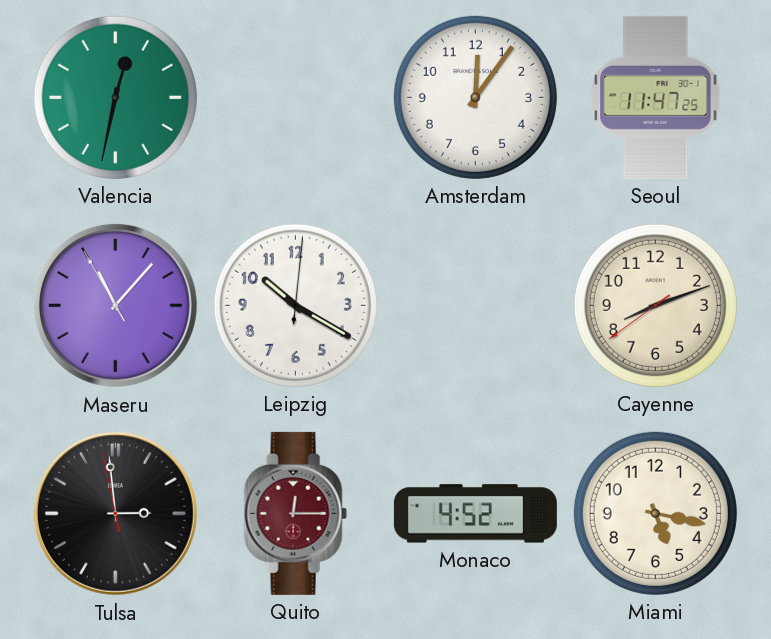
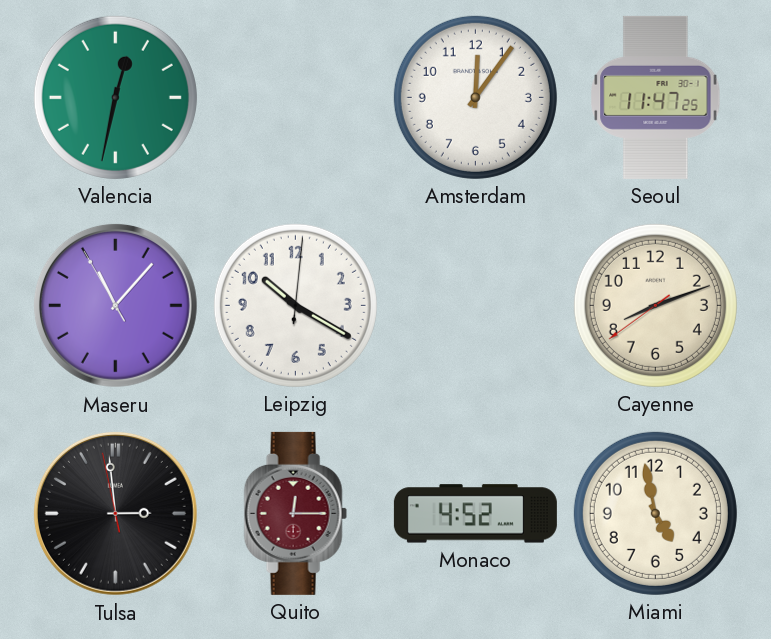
Miami: 5:17 -> 4:58 (655, 513)
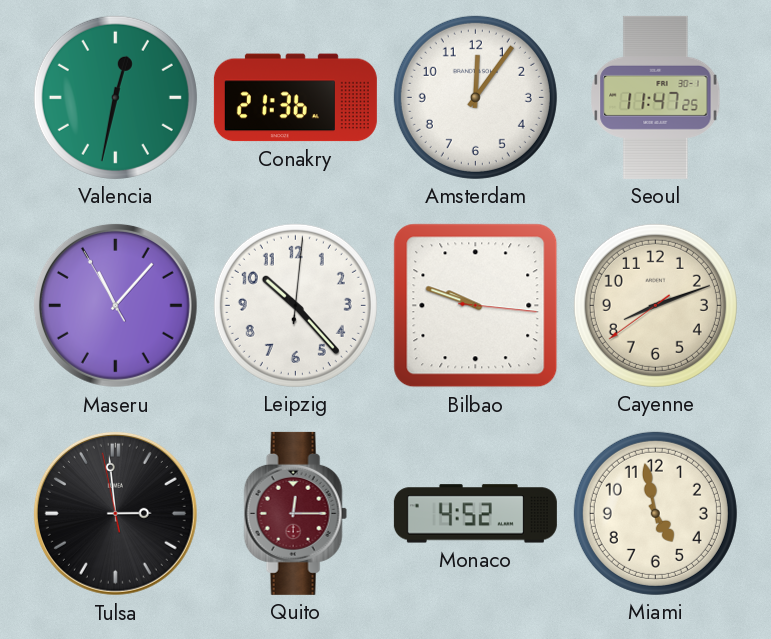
Conakry: none -> 21:36 (295, 98)
Leipzig: 10:20 -> 10:23 (295, 305)
Bilbao: none -> 9:48 (476, 306)
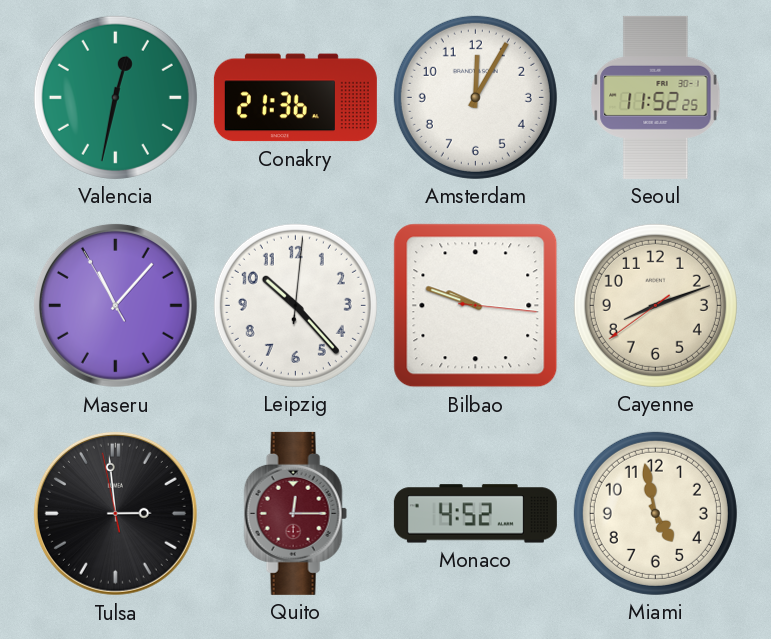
Amsterdam: 12:06 -> 12:05 (475, 97)
Seoul: 11:47 -> 11:52 (656, 97)
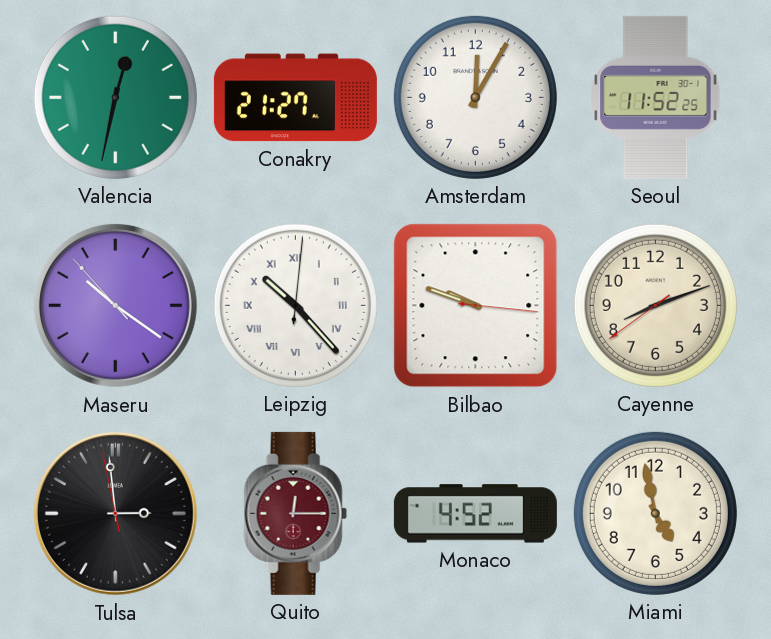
Conakry: 21:36 -> 21:27 (295, 98)
Maseru: 11:06 -> 10:20 (115, 305)
Leipzig numerals: Arabic -> Roman (295, 305)
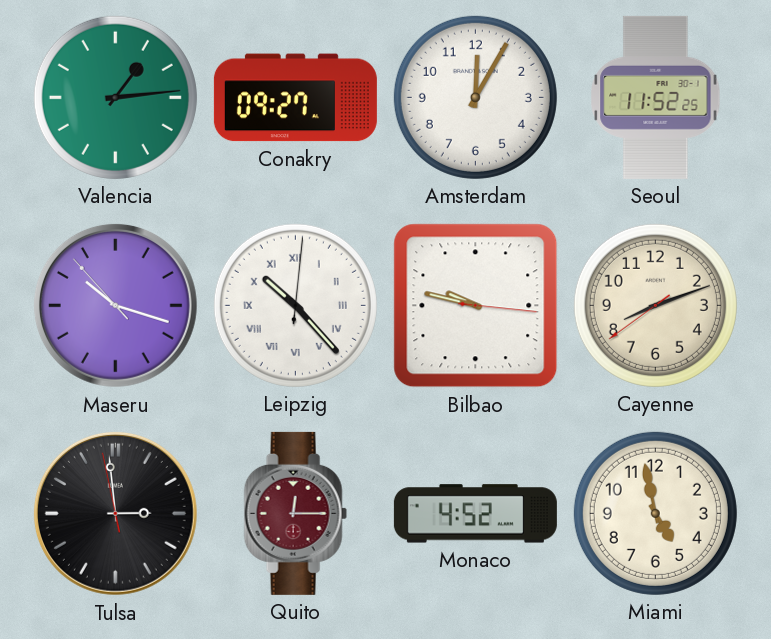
Valencia: 12:32 -> 1:14 (115, 97)
Conakry: 21:27 -> 09:27 (295, 98)
Maseru: 10:20 -> 10:17 (115, 305)
Bilbao: 9:48 -> 9:47 (476, 306)
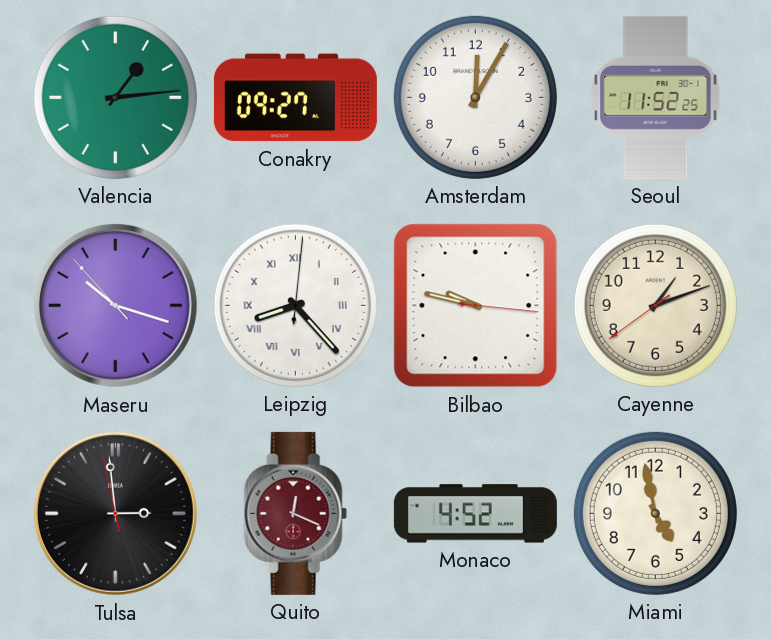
Leipzig: 10:23 -> 8:23 (295, 305)
Cayenne: 8:11 -> 1:11 (655, 305)
Quito: 12:15 -> 12:19 (295, 513)
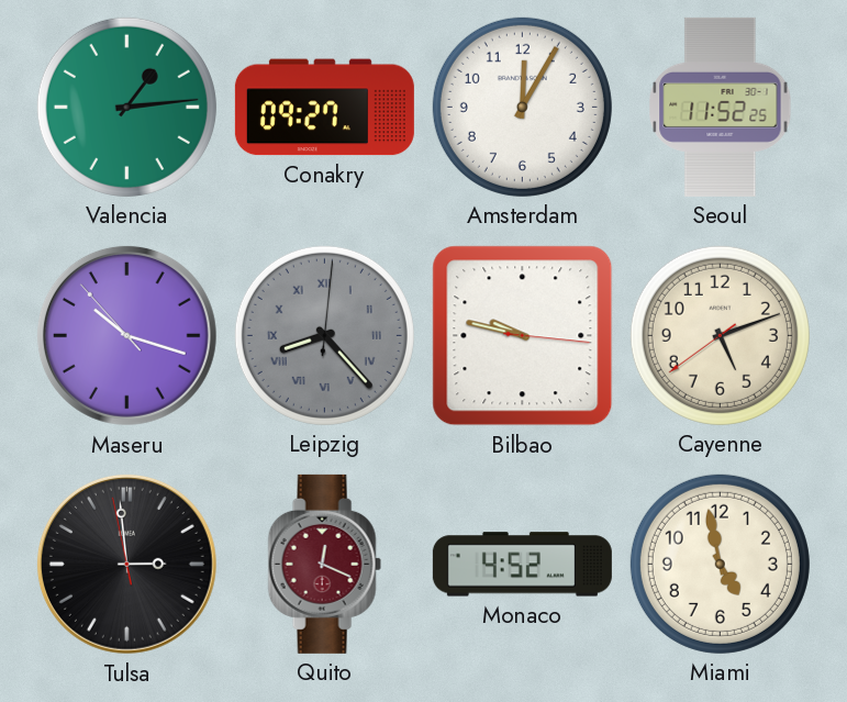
Leipzig dial: white -> grey (324, 335)
Cayenne: 1:11 -> 5:11 (720, 335)
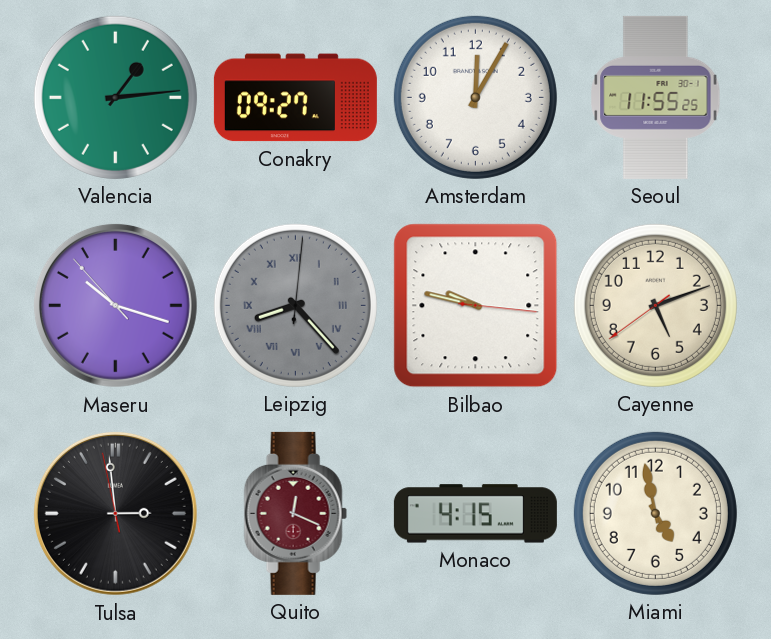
Seoul: 11:52 -> 11:55 (656, 97)
Monaco: 4:52 -> 4:15 (475, 514)
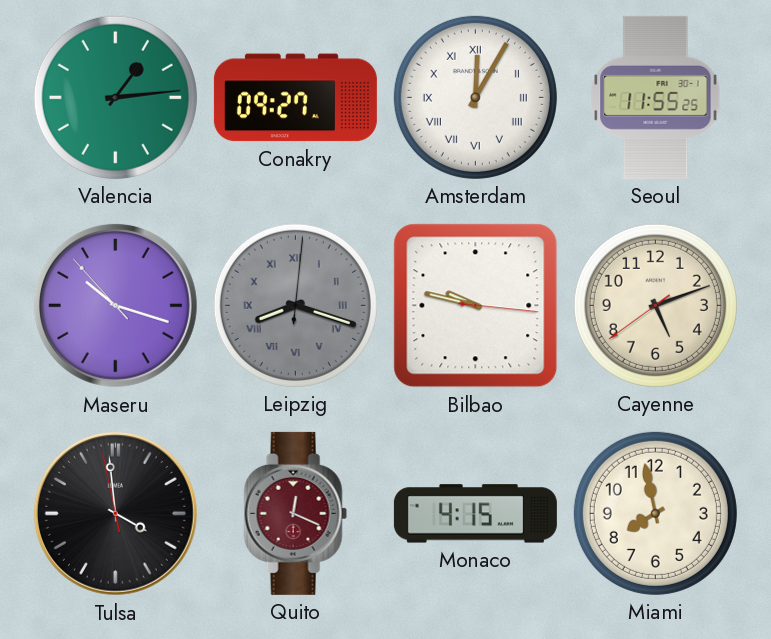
Amsterdam numerals: Arabic -> Roman (475, 97)
Leipzig: 8:23 -> 8:18 (295, 305)
Tulsa: 2:58 -> 3:58 (115, 513)
Miami: 4:58 -> 7:58 (655, 513)
